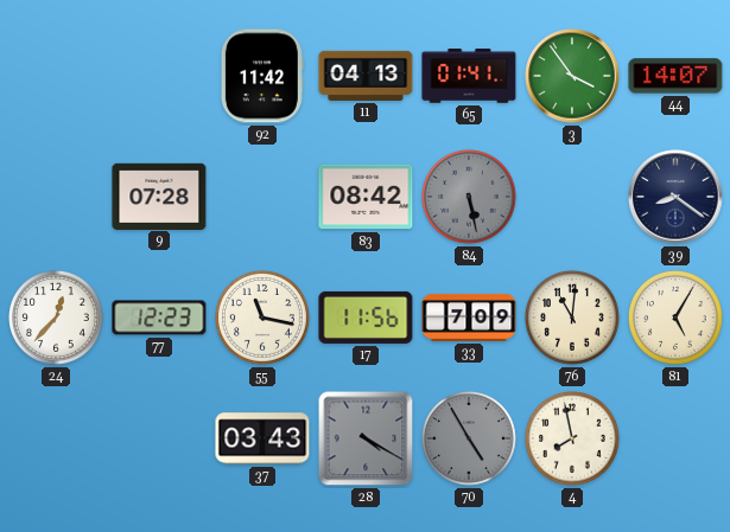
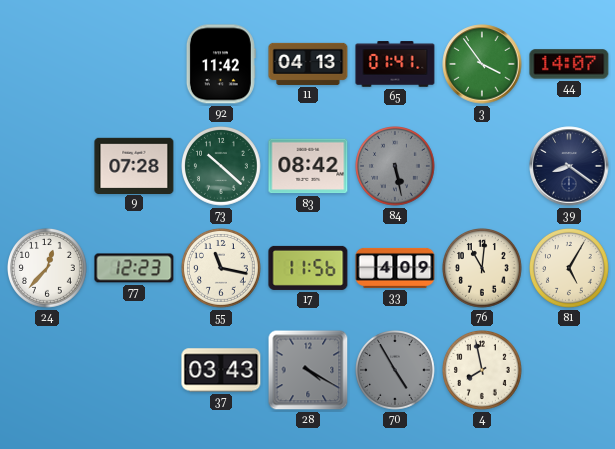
73: none -> 10:22 (222, 167)
33: 7:09 -> 4:09 (395, 268)
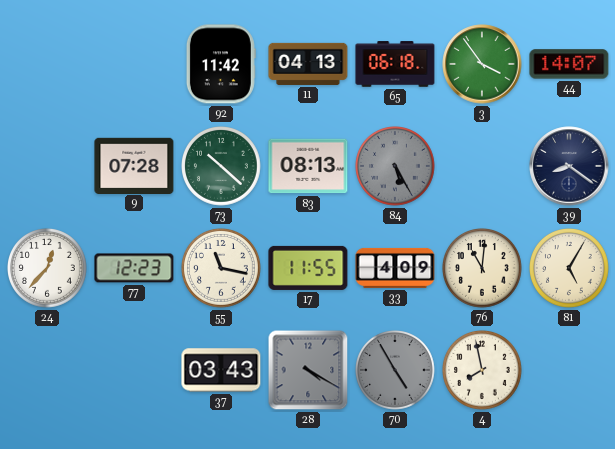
65: 01:41 -> 06:18 (395, 64)
83: 08:42 -> 08:13 (308, 166)
84: 5:28 -> 5:25 (396, 167)
17: 11:56 -> 11:55 (308, 268)
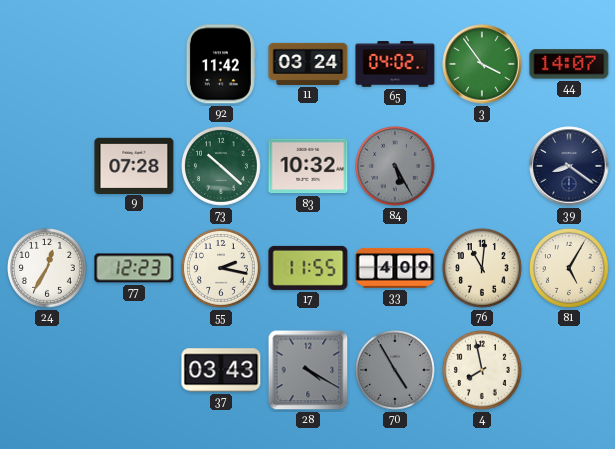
11: 04:13 -> 03:24 (308, 64)
65: 06:18 -> 04:02 (395, 64)
83: 08:13 -> 10:32 (308, 166)
24: 12:37 -> 12:35 (48, 269)
55: 11:17 -> 2:17 (222, 269)
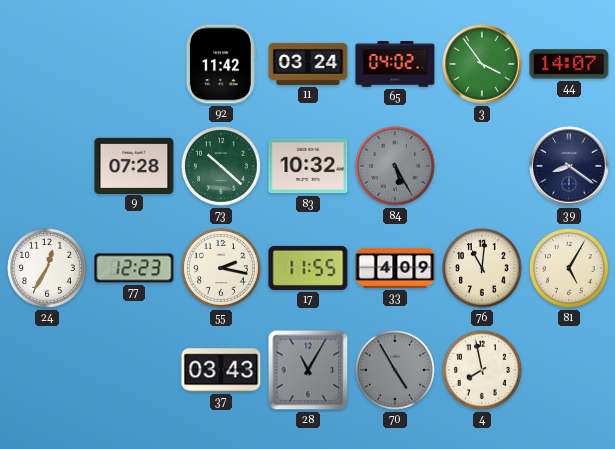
28: 4:20 -> 11:05 (308, 370)
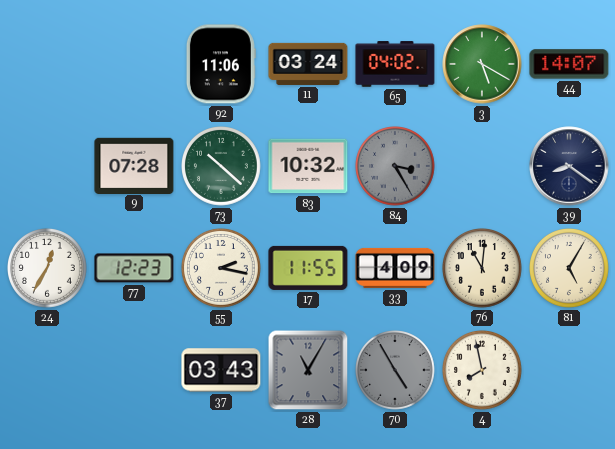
92: 11:42 -> 11:06 (221, 64)
3: 3:54 -> 5:20 (482, 64)
84: 5:25 -> 3:25 (396, 167)
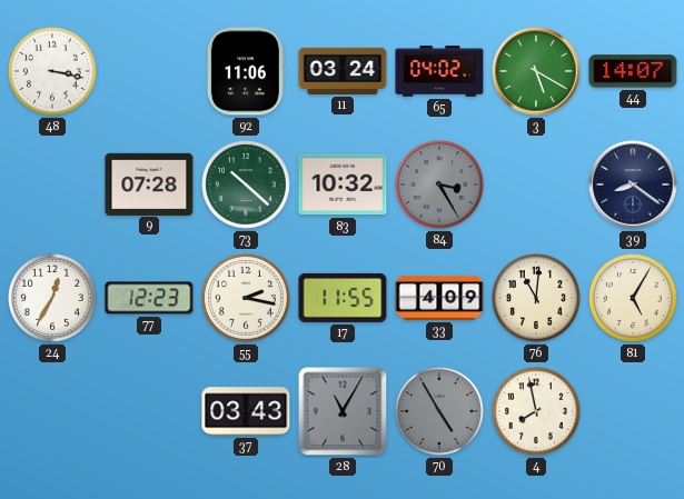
48: none -> 3:17 (53, 72)
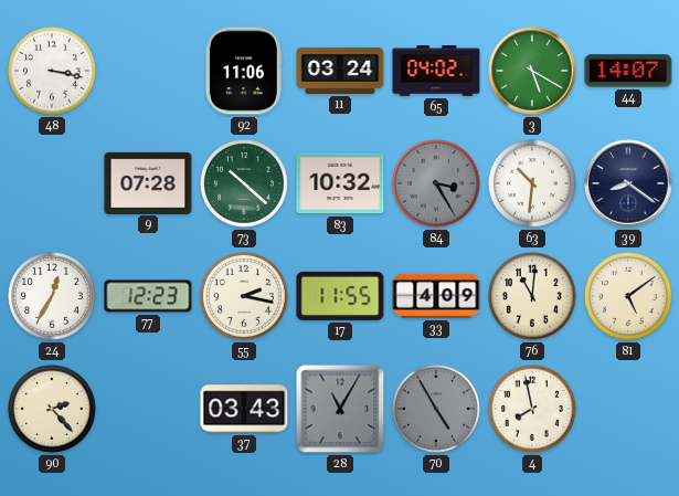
63: none -> 10:31 (533, 184)
81: 5:05 -> 5:09 (629, 297)
90: none -> 2:23 (53, 410)
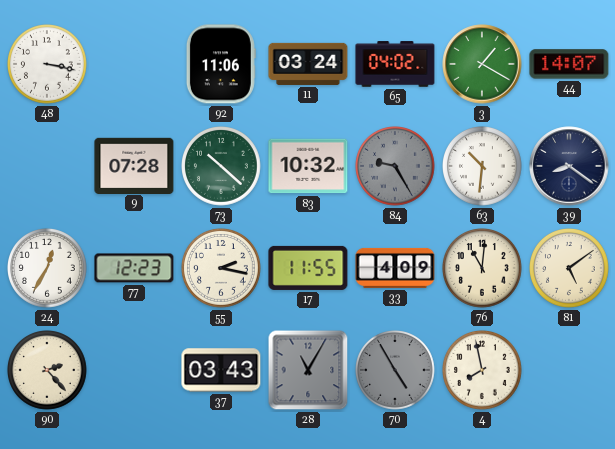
3: 5:20 -> 1:20 (482, 64)
84: 3:25 -> 9:25 (396, 167)
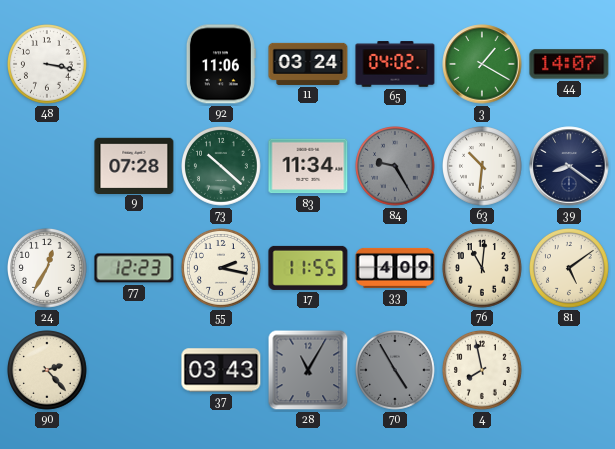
83: 10:32 -> 11:34 (308, 166)
